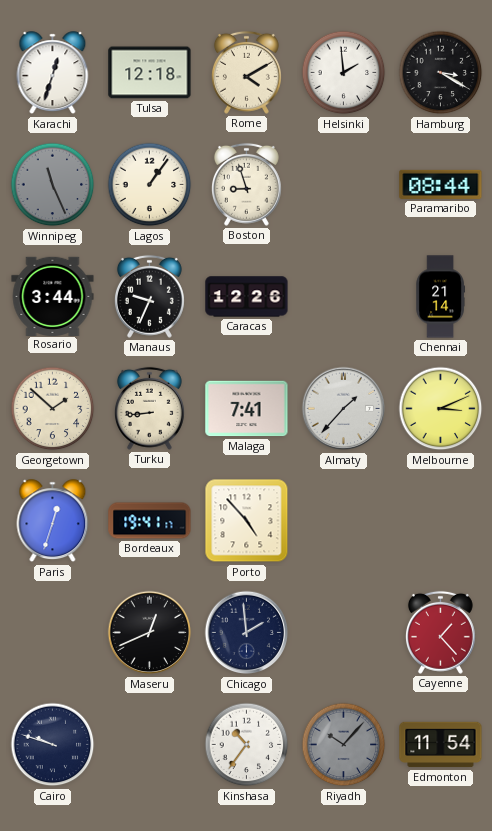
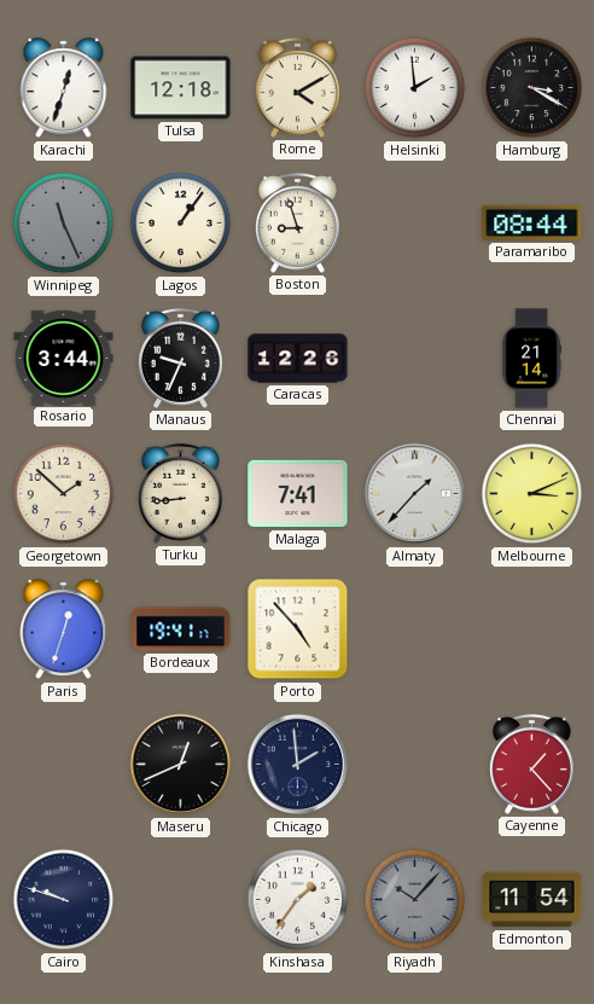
Kinshasa: 10:36 -> 1:36 (298, 900)
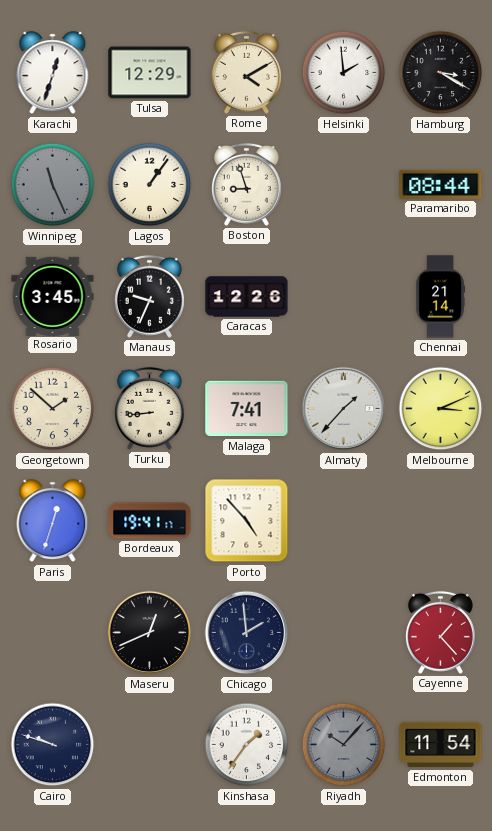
Tulsa: 12:18 -> 12:29 (150, 73)
Rosario: 3:44 -> 3:45 (53, 296)
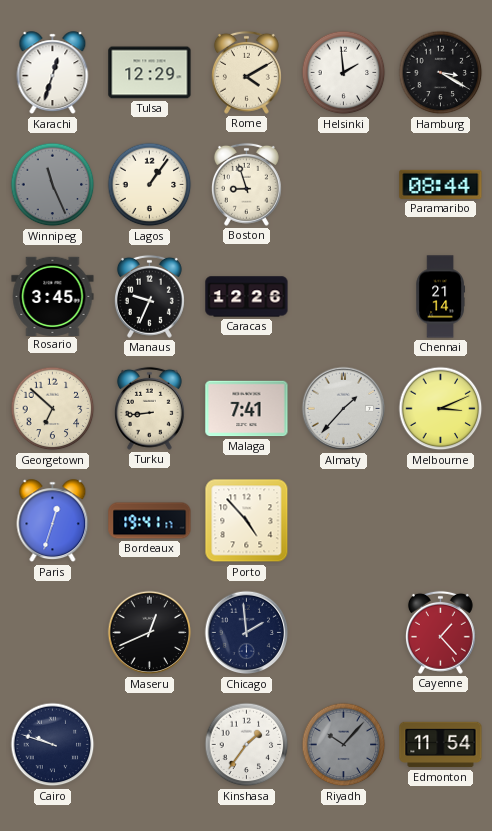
Georgetown: 1:52 -> 6:52 (53, 409)
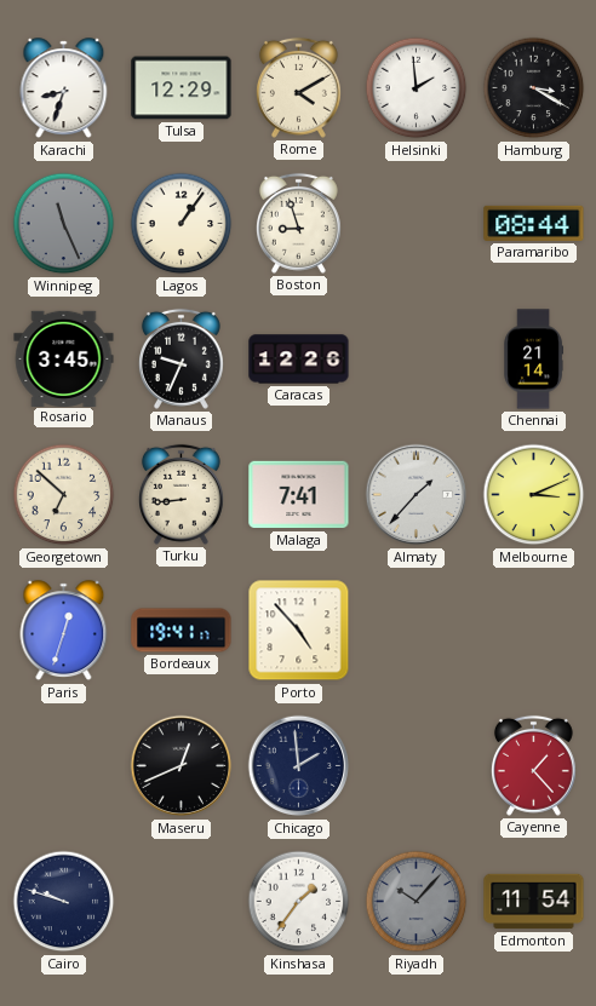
Karachi: 12:33 -> 8:33 (64, 88)
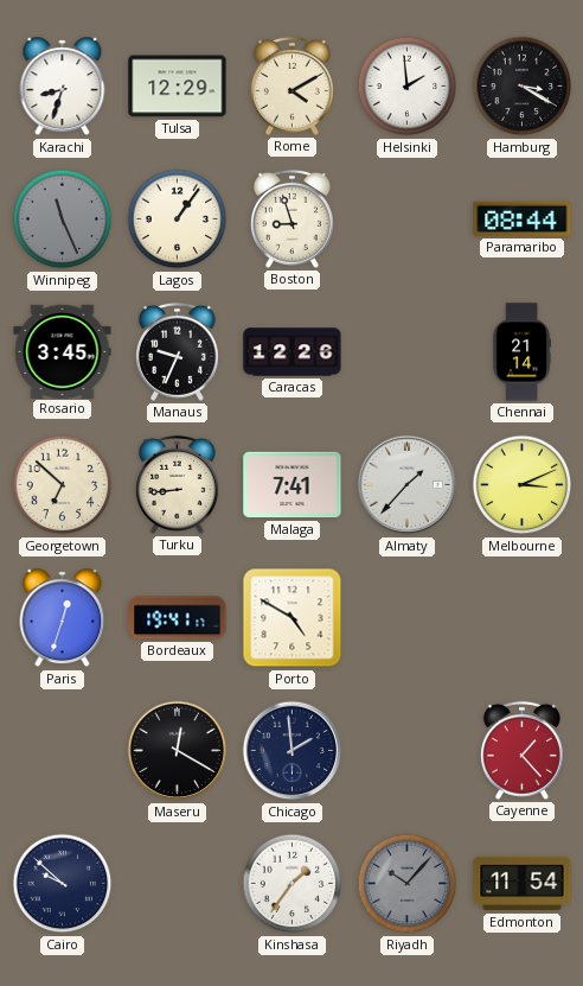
Porto: 4:53 -> 4:50 (293, 618)
Maseru: 12:41 -> 12:20 (178, 751)
Cairo: 9:48 -> 9:52 (63, 884)
